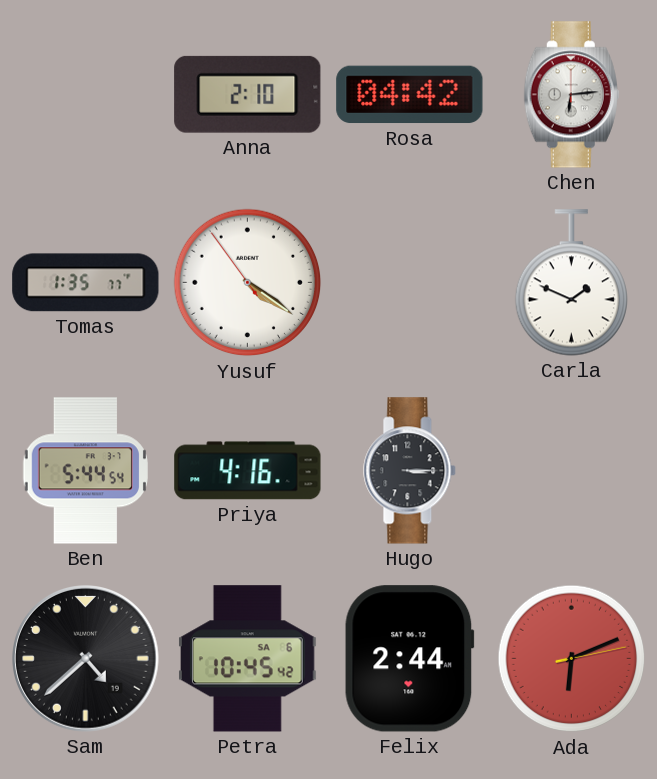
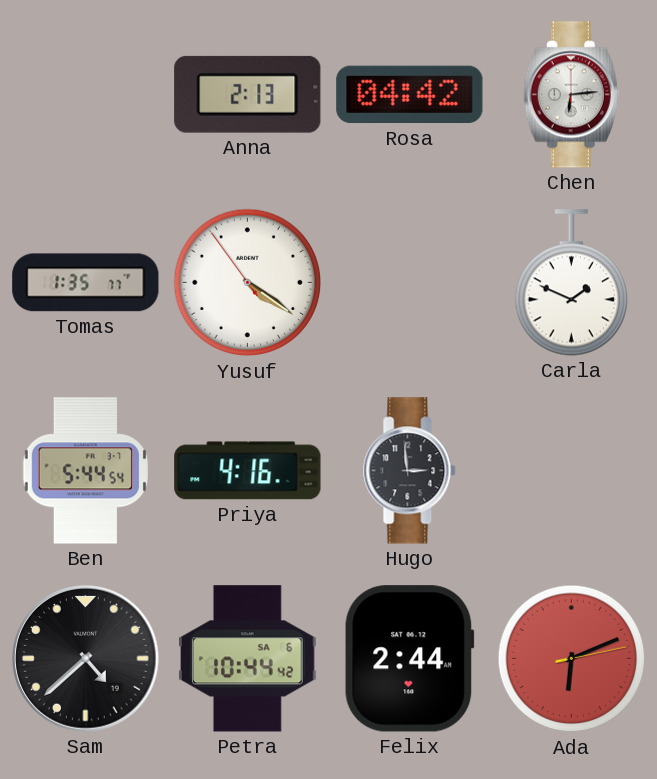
Anna: 2:10 -> 2:13 (248, 94)
Hugo: 3:15 -> 2:59 (410, 471)
Petra: 10:45 -> 10:44 (248, 659)
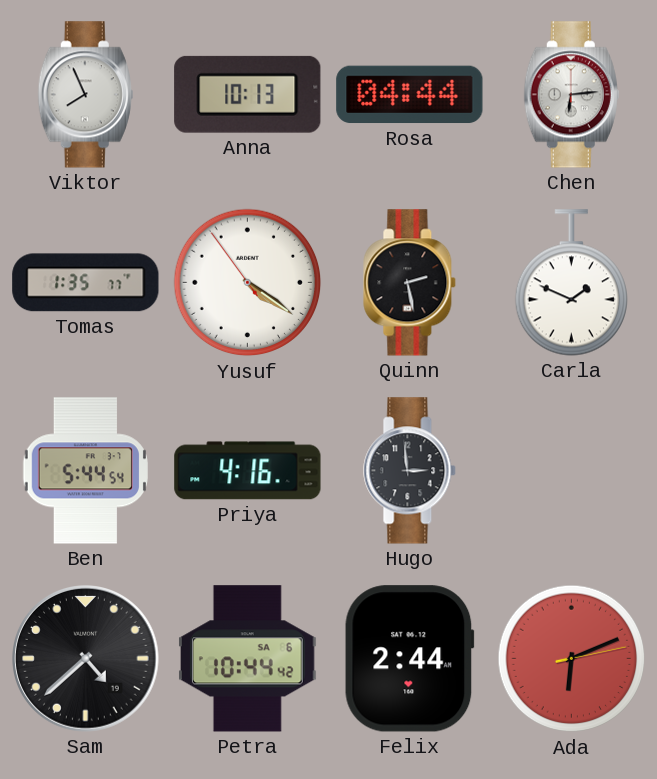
Viktor: none -> 7:56 (85, 95)
Anna: 2:13 -> 10:13 (248, 94)
Rosa: 04:42 -> 04:44 (410, 95)
Quinn: none -> 2:28 (410, 283)
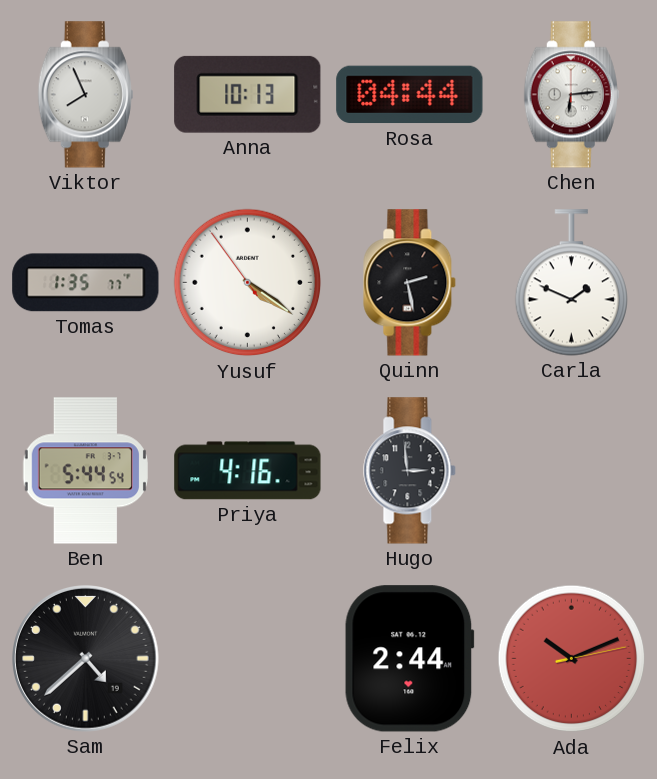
Petra: 10:44 -> none (248, 659)
Ada: 6:11 -> 10:11 (572, 659)
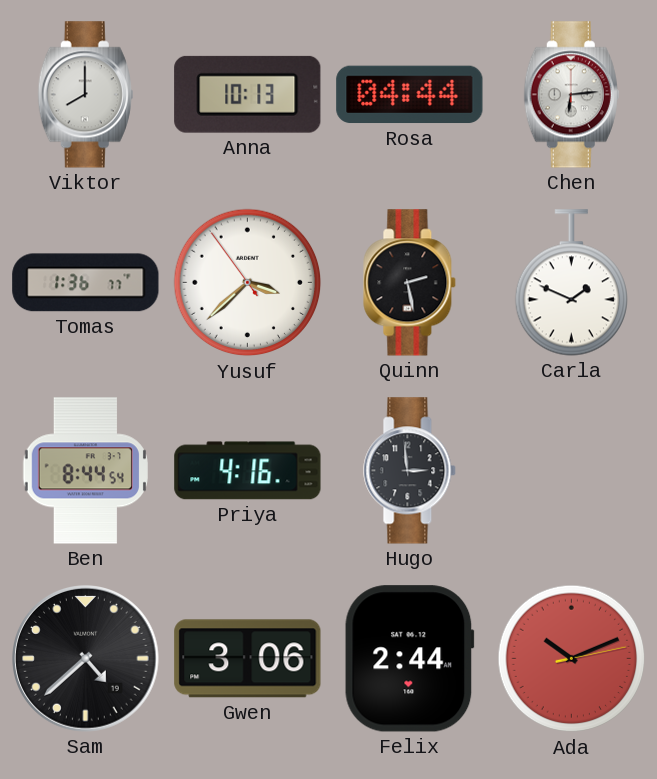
Viktor: 7:56 -> 8:00 (85, 95)
Tomas: 1:35 -> 1:36 (86, 283)
Yusuf: 4:20 -> 3:37 (248, 283)
Ben: 5:44 -> 8:44 (85, 471)
Gwen: none -> 3:06 (248, 659)
